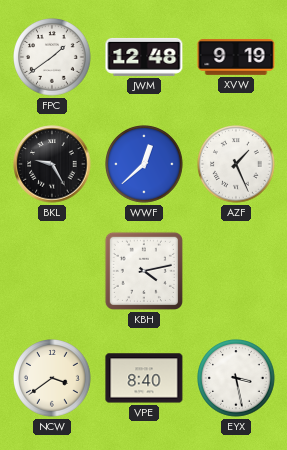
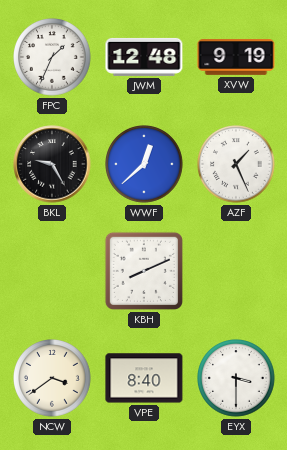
FPC: 1:39 -> 1:34 (53, 58)
KBH: 4:13 -> 8:11 (144, 271)
EYX: 3:28 -> 3:30 (237, 379)
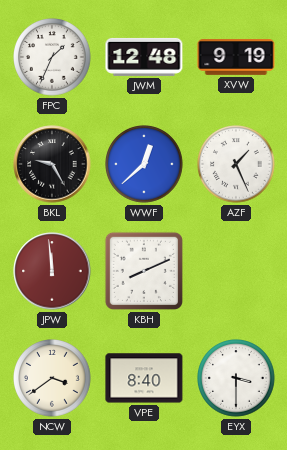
JPW: none -> 11:59 (52, 271)
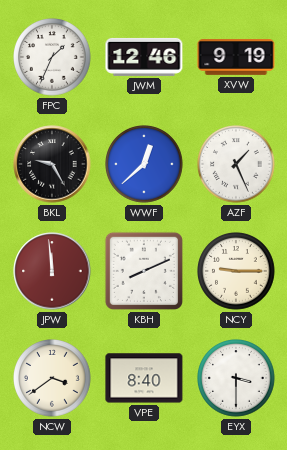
JWM: 12:48 -> 12:46 (144, 57)
NCY: none -> 9:15 (237, 272)
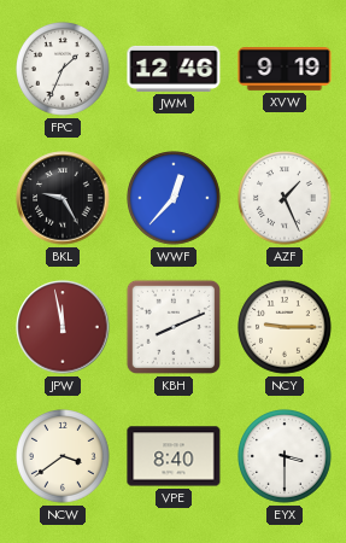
WWF: 12:38 -> 12:37 (175, 199)
JPW: 11:59 -> 11:58 (63, 327)
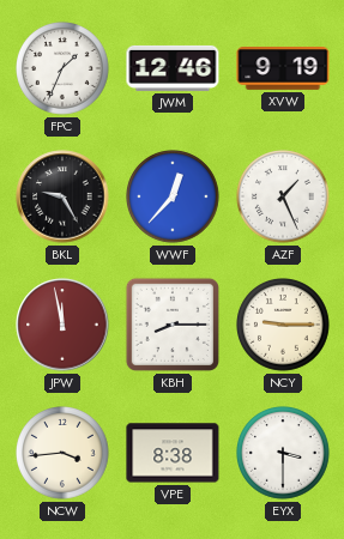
KBH: 8:11 -> 8:15 (173, 325)
NCW: 3:39 -> 3:44 (64, 454)
VPE: 8:40 -> 8:38 (173, 453)
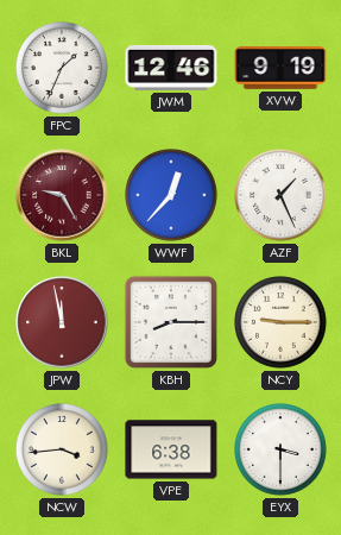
BKL dial: black -> burgundy (62, 195)
VPE: 8:38 -> 6:38 (171, 449)
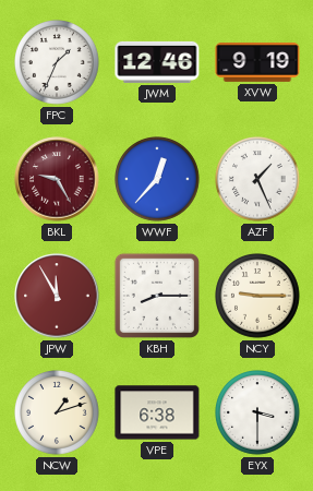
JPW: 11:58 -> 11:55 (57, 296)
NCW: 3:44 -> 1:12 (58, 414)
